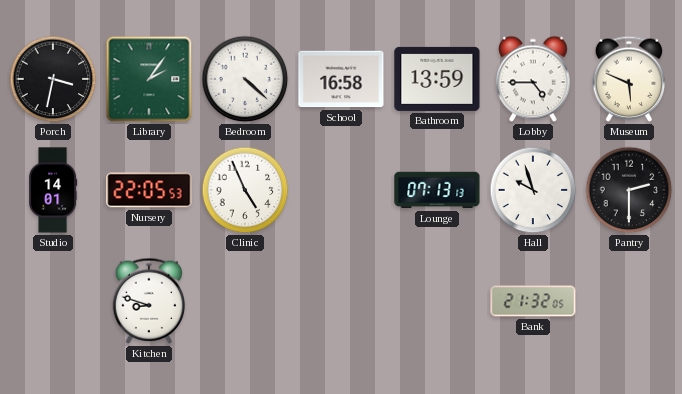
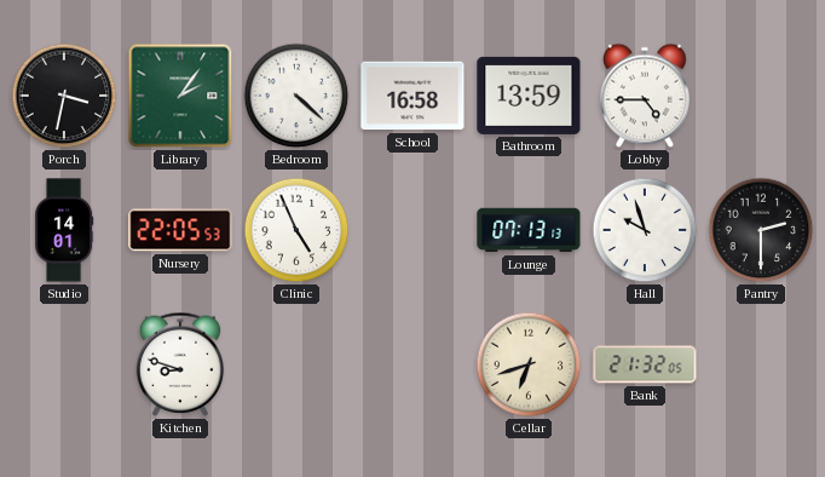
Museum: 5:49 -> none (629, 79)
Cellar: none -> 6:42 (529, 364)
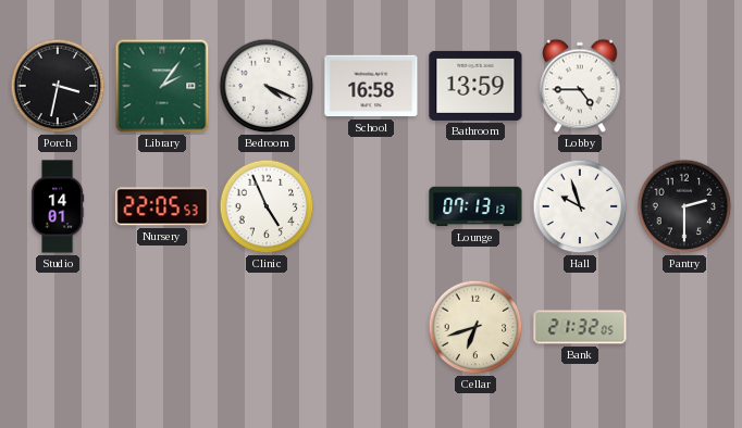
Bedroom: 4:22 -> 4:19 (267, 86)
Kitchen: 8:48 -> none (180, 364)
